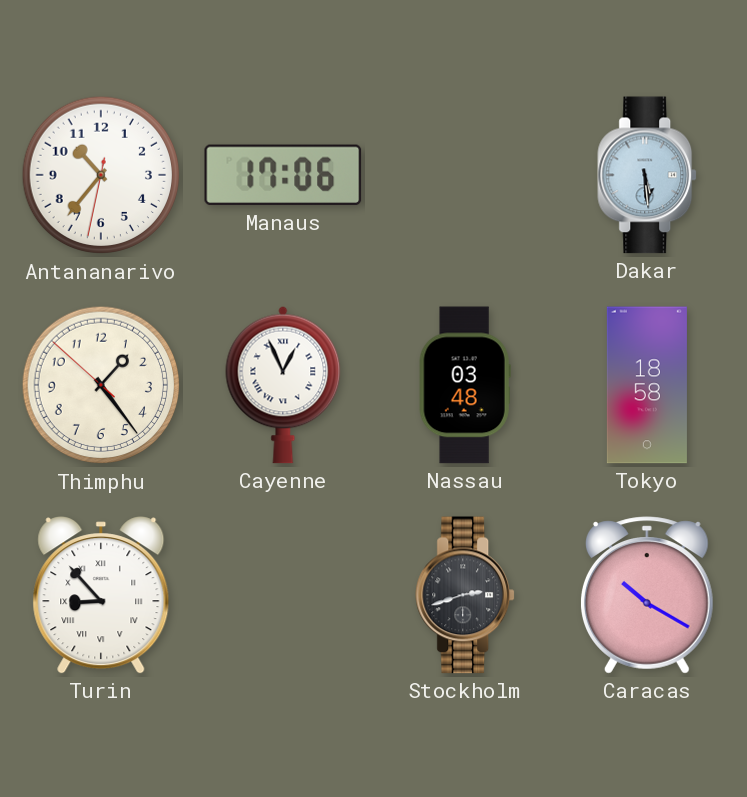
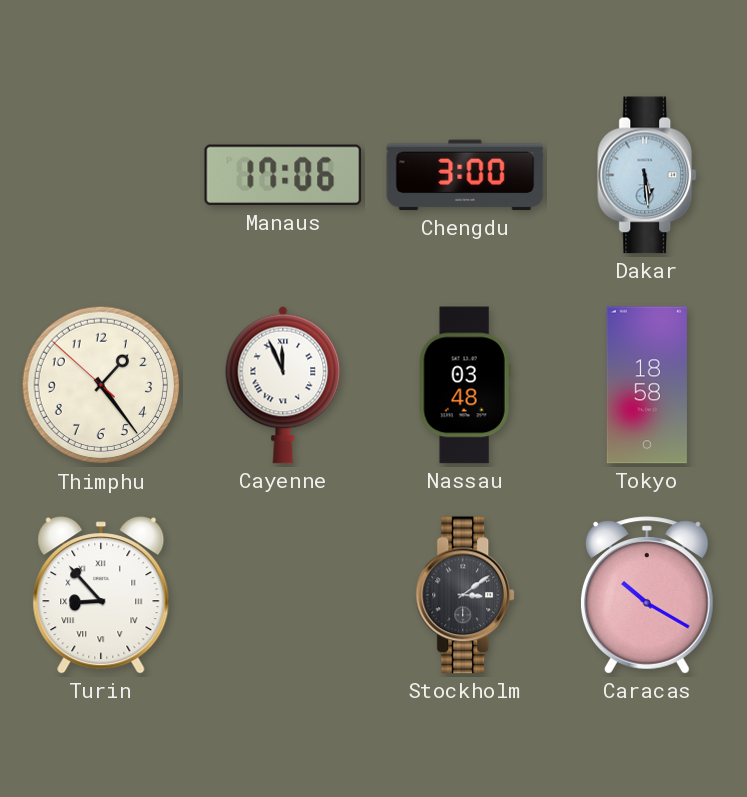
Antananarivo: 10:36 -> none (101, 175)
Chengdu: none -> 3:00 (465, 175)
Cayenne: 12:56 -> 11:56 (283, 385)
Stockholm: 2:42 -> 3:09 (466, 595)
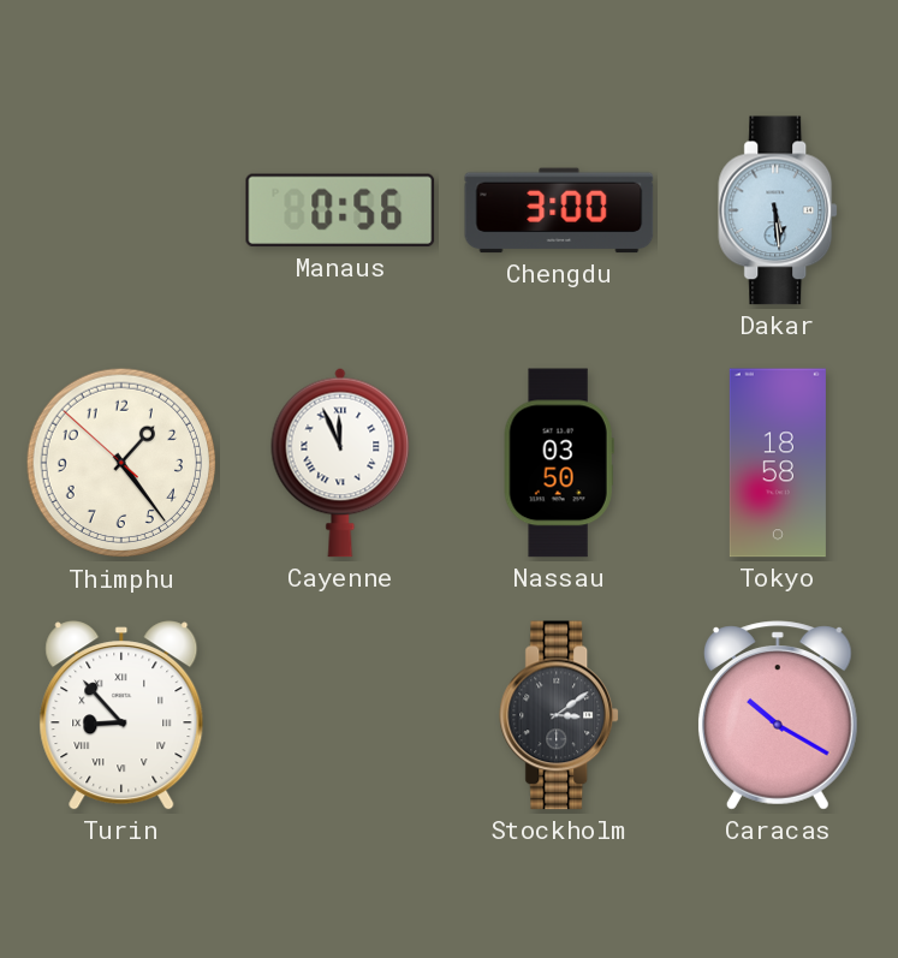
Manaus: 17:06 -> 0:56 (340, 210)
Nassau: 03:48 -> 03:50 (559, 463)
